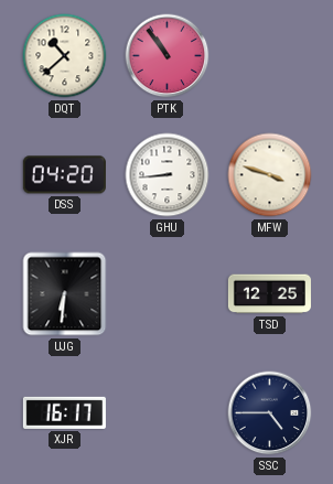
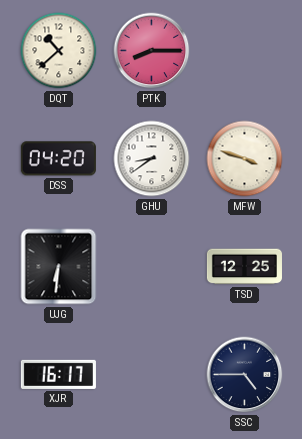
PTK: 10:54 -> 8:15 (152, 51)
GHU: 8:44 -> 8:39 (152, 159)
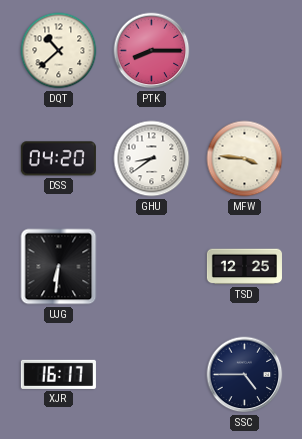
MFW: 3:48 -> 3:46 (245, 159)
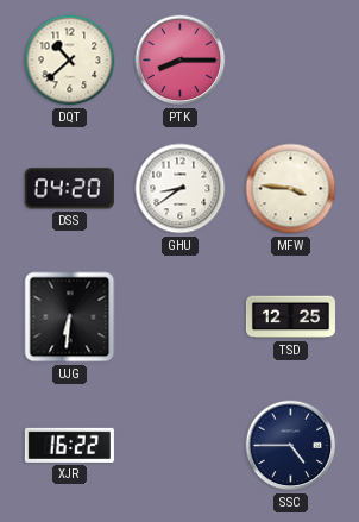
XJR: 16:17 -> 16:22 (69, 445)
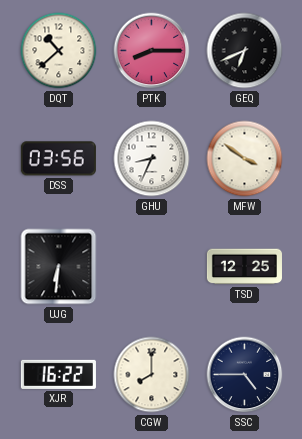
GEQ: none -> 6:41 (245, 51)
DSS: 04:20 -> 03:56 (58, 159)
GHU: 8:39 -> 8:34 (152, 159)
MFW: 3:46 -> 3:51 (245, 159)
CGW: none -> 8:00 (152, 375)
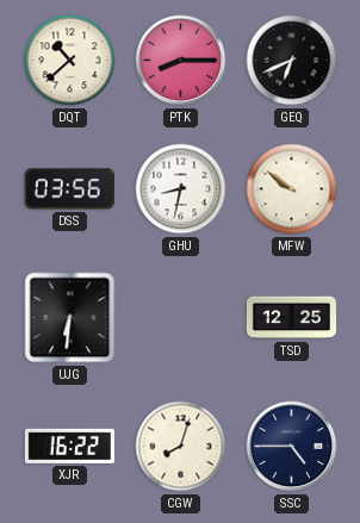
GHU: 8:34 -> 8:32 (181, 189)
MFW: 3:51 -> 9:51 (292, 189)
CGW: 8:00 -> 8:03 (181, 447)
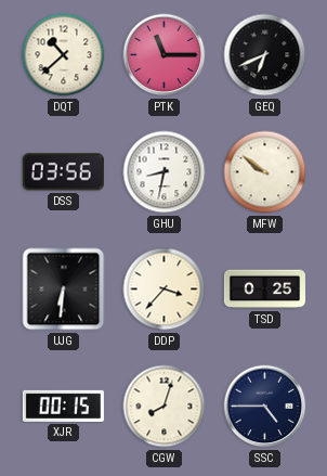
PTK: 8:15 -> 11:15 (165, 55)
DDP: none -> 3:37 (165, 290)
TSD: 12:25 -> 0:25 (264, 290)
XJR: 16:22 -> 00:15 (63, 406)
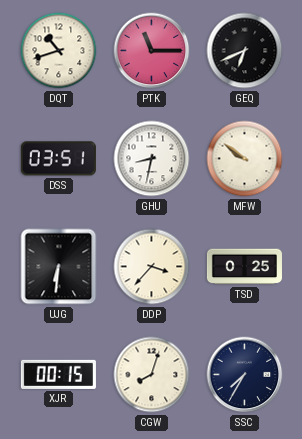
DQT: 10:38 -> 10:42 (59, 51)
DSS: 03:56 -> 03:51 (58, 159)
SSC: 4:45 -> 7:35 (245, 375)
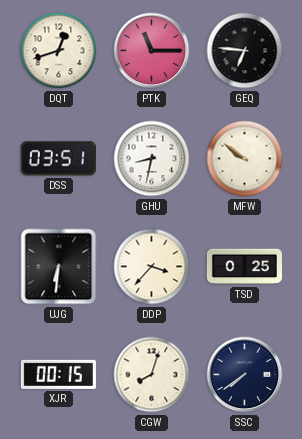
DQT: 10:42 -> 12:42 (59, 51)
GEQ: 6:41 -> 6:46 (245, 51)
SSC: 7:35 -> 7:39 (245, 375)
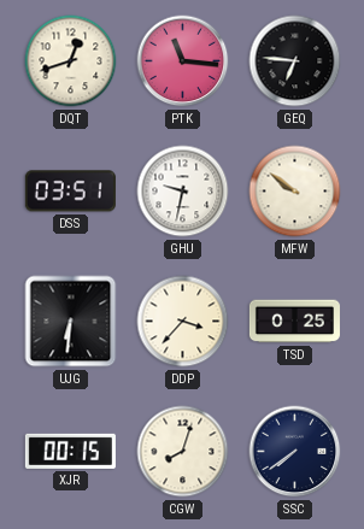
PTK: 11:15 -> 11:16 (183, 61)
GHU: 8:32 -> 9:32 (183, 192)
